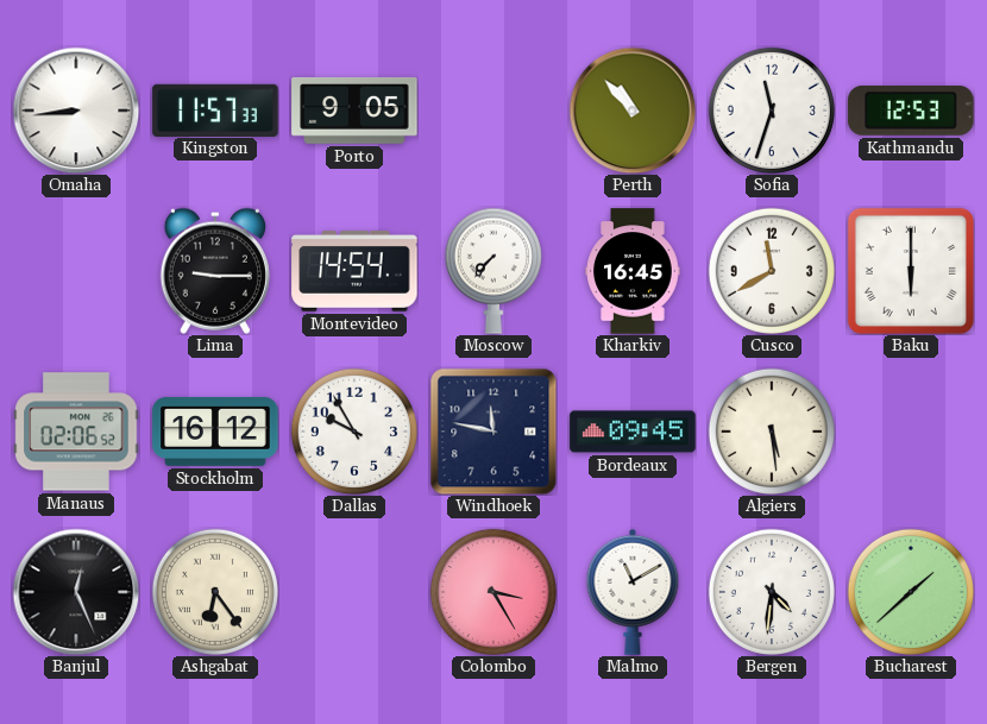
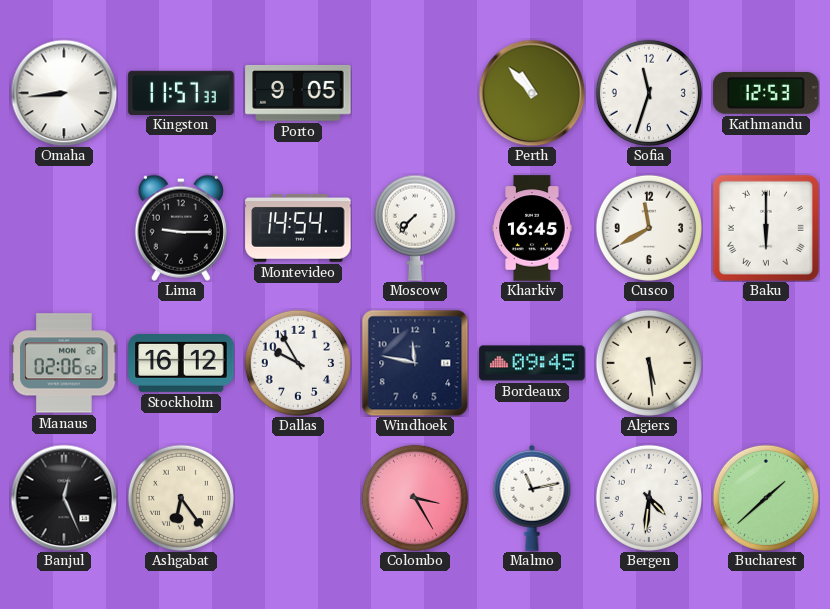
Malmo: 11:10 -> 11:13 (532, 498)
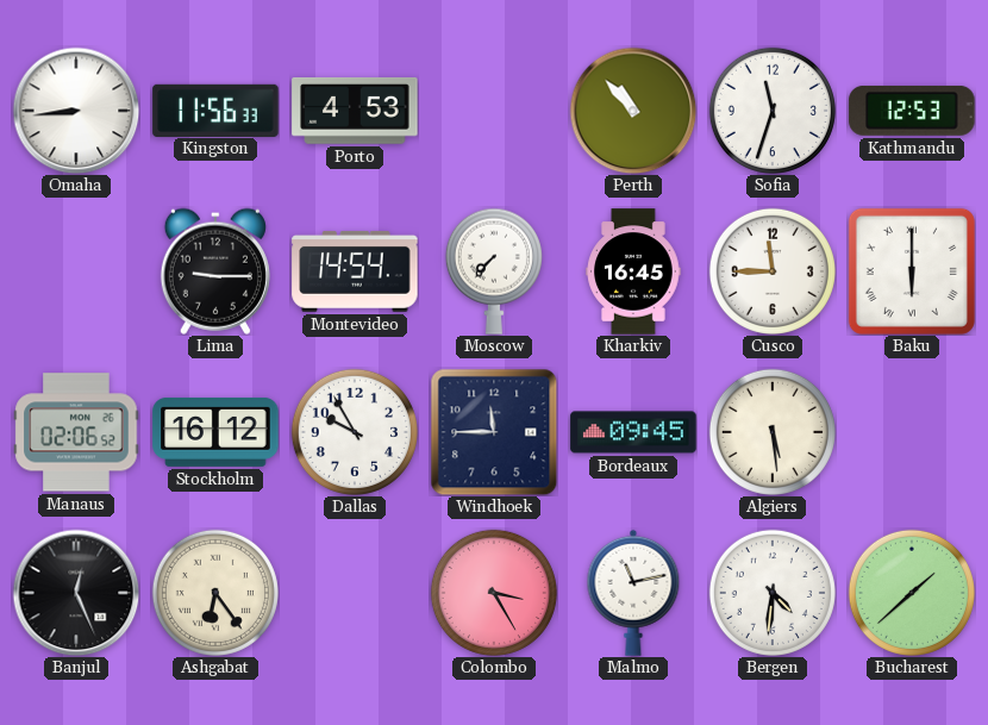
Kingston: 11:57 -> 11:56 (215, 110)
Porto: 9:05 -> 4:53 (355, 111)
Cusco: 11:40 -> 11:45 (773, 271)
Windhoek: 11:47 -> 11:45 (494, 432)
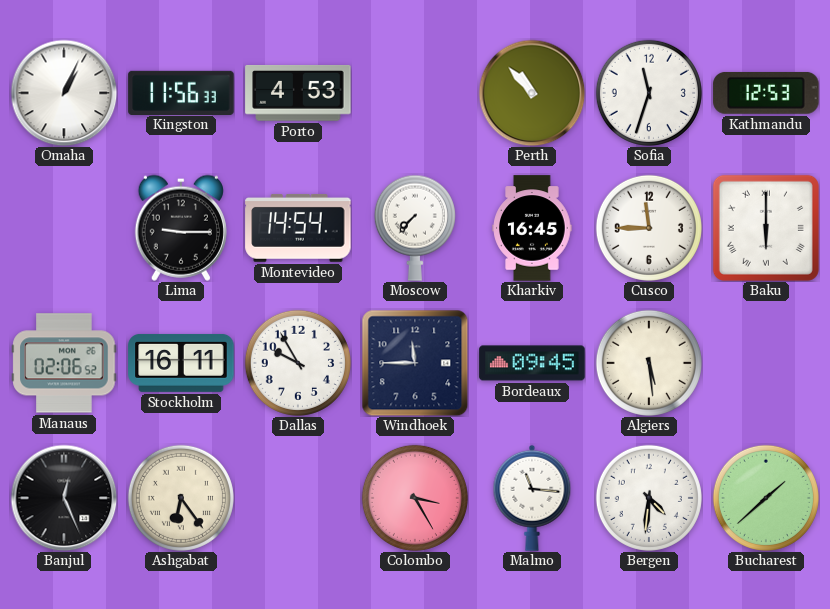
Omaha: 8:44 -> 1:04 (64, 93)
Stockholm: 16:12 -> 16:11 (181, 363)
Malmo: 11:13 -> 11:16 (532, 498)
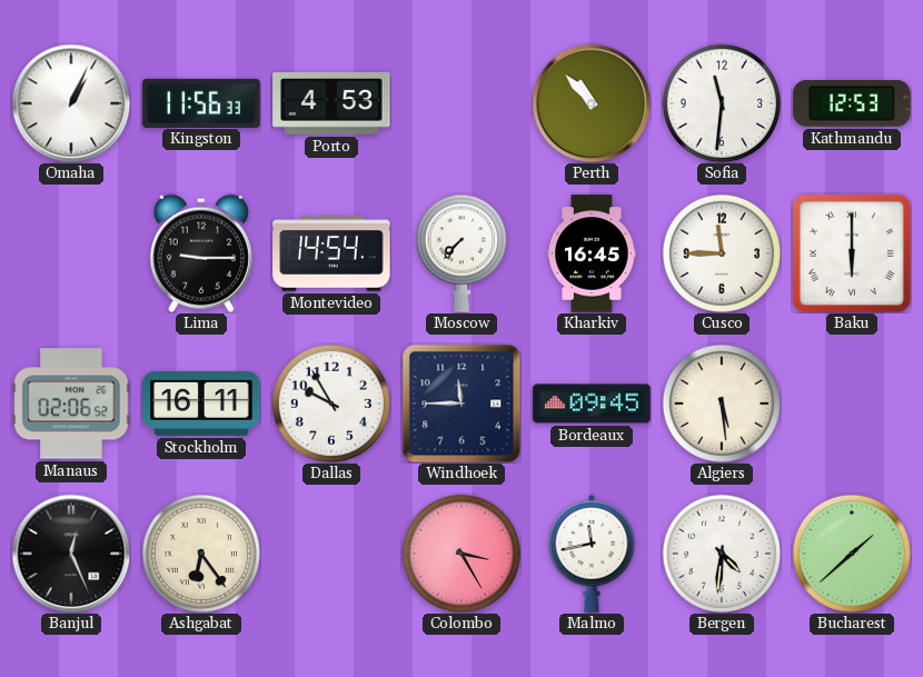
Sofia: 11:33 -> 11:31 (722, 103)
Malmo: 11:16 -> 11:43 (592, 554)
